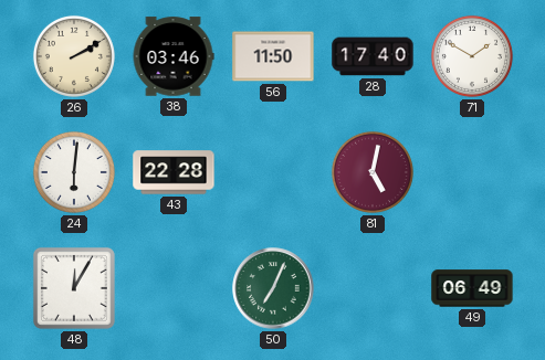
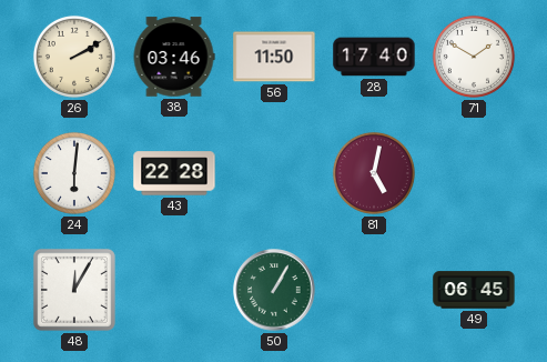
50: 7:04 -> 1:05 (274, 290)
49: 06:49 -> 06:45 (474, 290)
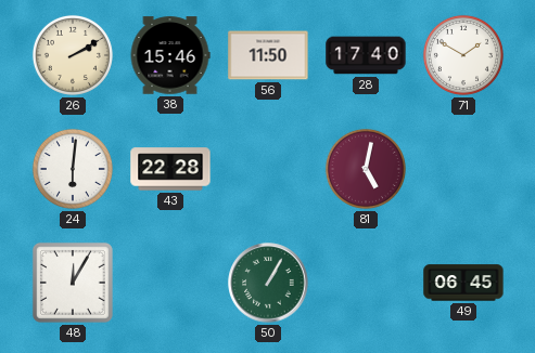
38: 03:46 -> 15:46 (170, 55)
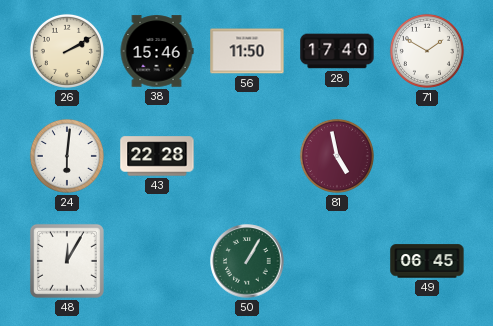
81: 5:02 -> 4:58 (337, 156)
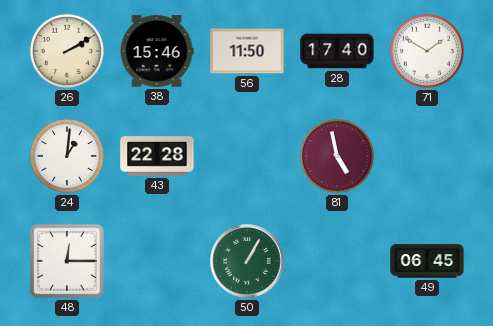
24: 6:01 -> 1:01 (67, 156)
48: 12:05 -> 12:15 (67, 261)
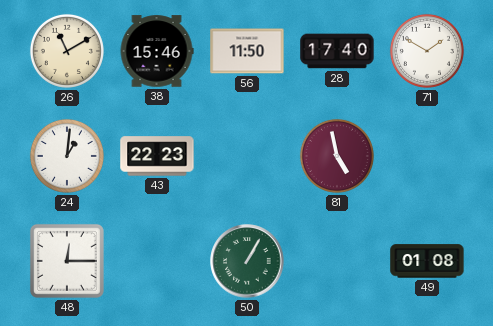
26: 2:10 -> 11:10 (67, 51)
43: 22:28 -> 22:23 (157, 156)
49: 06:45 -> 01:08 (427, 261)
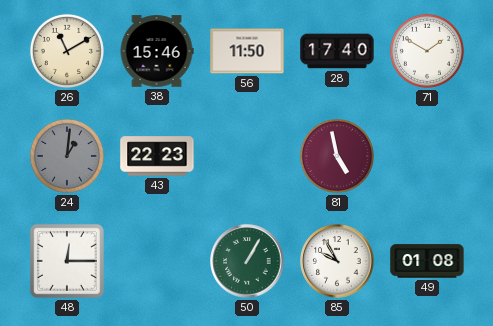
24 dial: white -> grey (67, 156)
85: none -> 9:55 (337, 261)
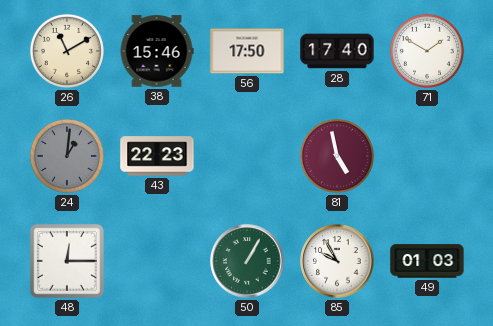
56: 11:50 -> 17:50 (247, 51)
49: 01:08 -> 01:03 (427, 261)
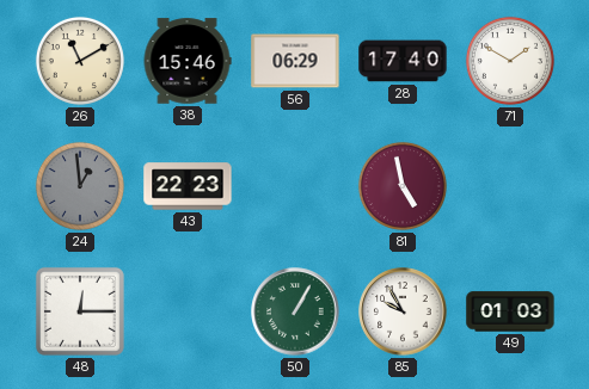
56: 17:50 -> 06:29 (295, 61)
24: 1:01 -> 12:59 (80, 186)
